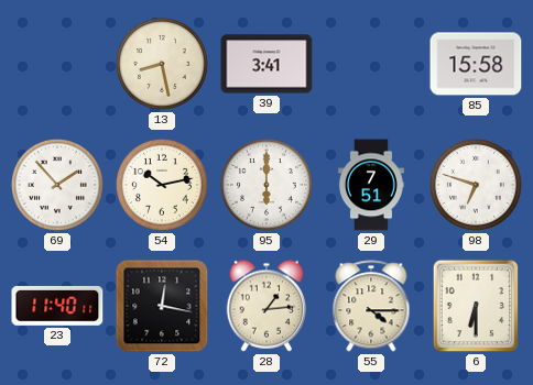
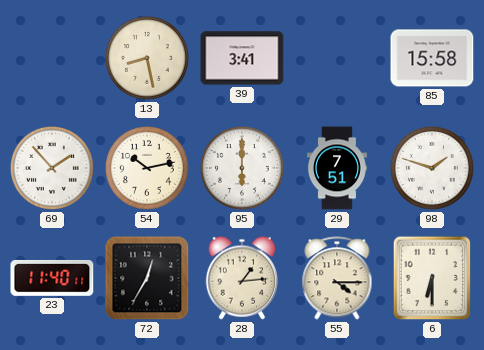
98: 6:48 -> 1:48 (432, 168)
72: 12:17 -> 12:35 (147, 278)
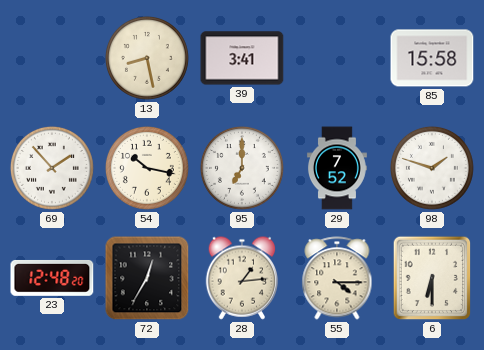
54: 10:13 -> 10:17 (147, 168)
95: 6:00 -> 7:00 (242, 168)
29: 7:51 -> 7:52 (337, 168)
23: 11:40 -> 12:48 (52, 278)
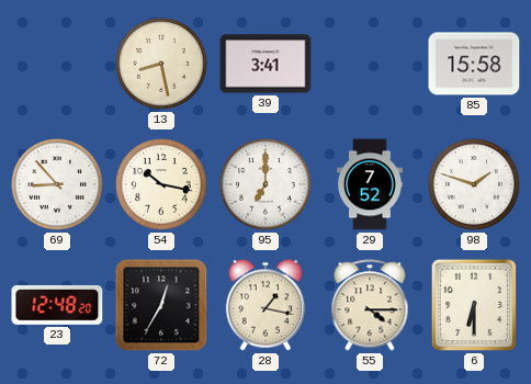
69: 1:53 -> 8:53 (57, 184)
28: 1:14 -> 1:17 (265, 305)
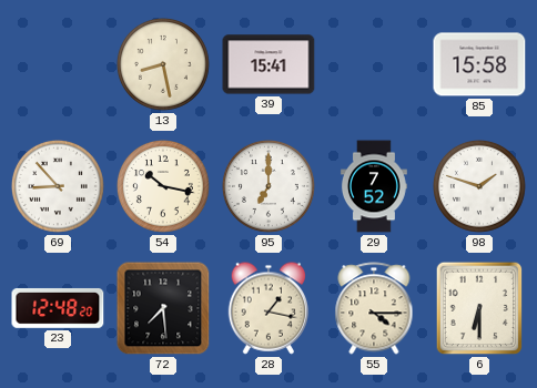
39: 3:41 -> 15:41 (268, 64)
72: 12:35 -> 7:29 (163, 308)
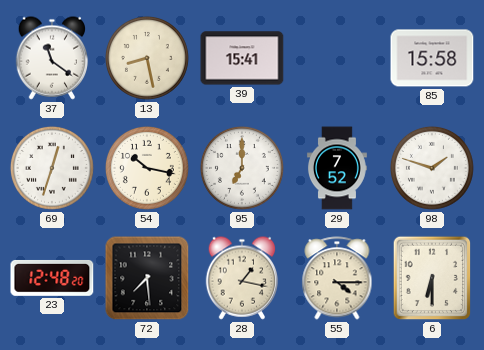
37: none -> 11:21 (52, 58)
69: 8:53 -> 12:33 (52, 168)
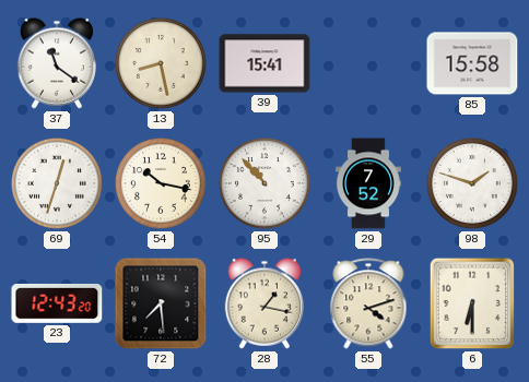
95: 7:00 -> 10:53 (264, 183)
23: 12:48 -> 12:43 (57, 303)
55: 4:15 -> 4:12 (368, 303)
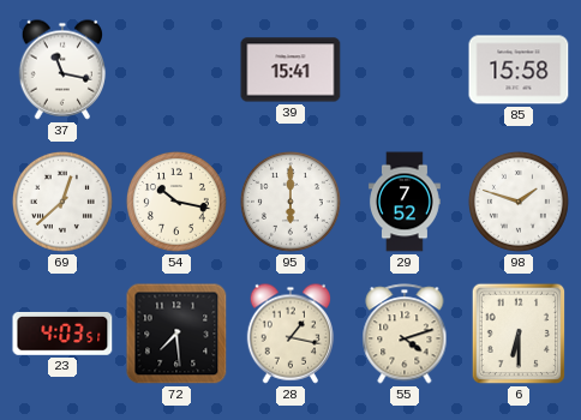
37: 11:21 -> 11:17 (62, 70)
13: 8:28 -> none (161, 63)
69: 12:33 -> 12:38 (62, 202)
95: 10:53 -> 6:00 (290, 202)
23: 12:43 -> 4:03 (62, 334)
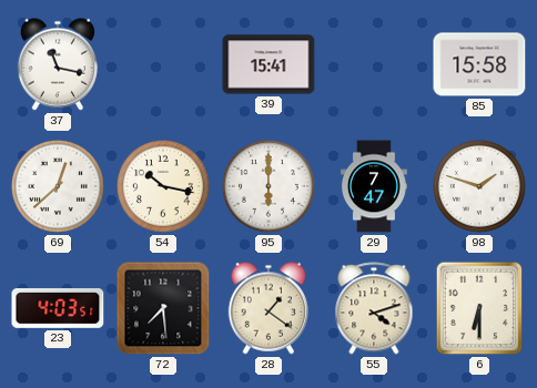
29: 7:52 -> 7:47 (374, 186)
28: 1:17 -> 1:21 (268, 308)
